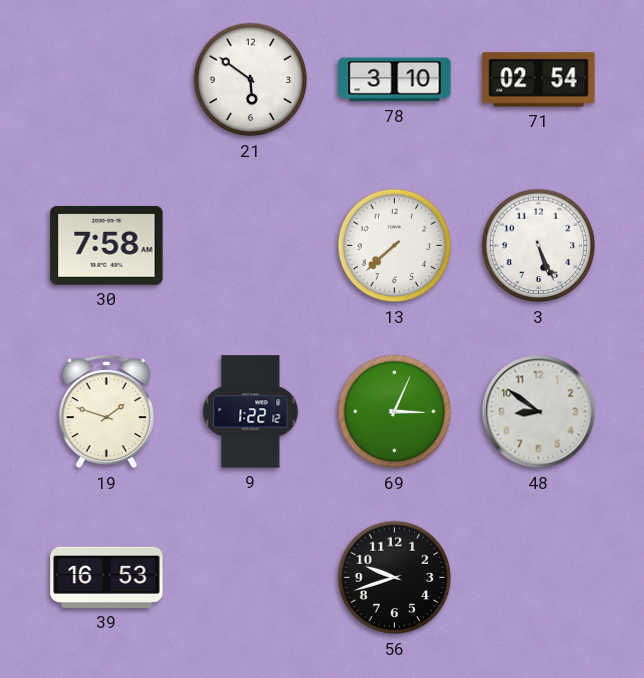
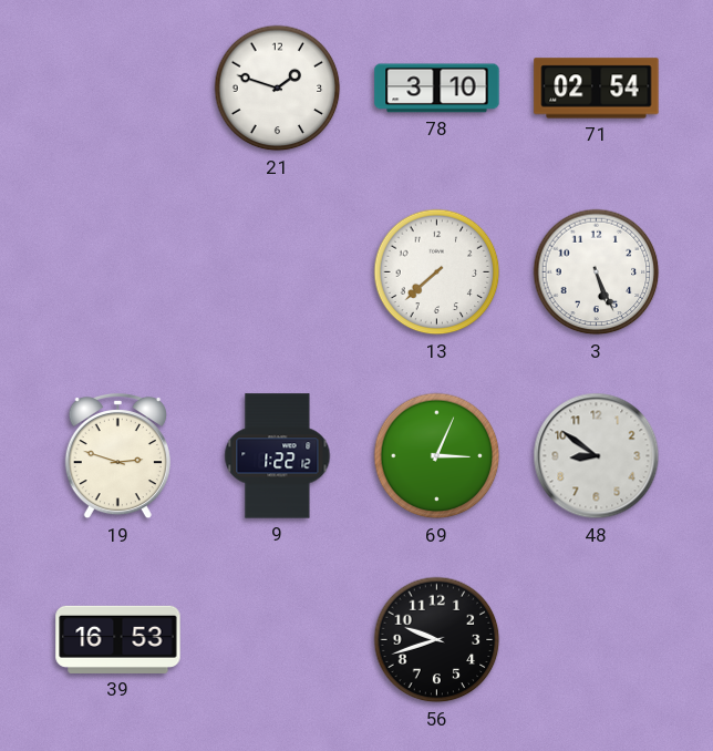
21: 5:51 -> 1:48 (278, 89)
30: 7:58 -> none (107, 245)
19: 1:48 -> 2:48 (117, 456)
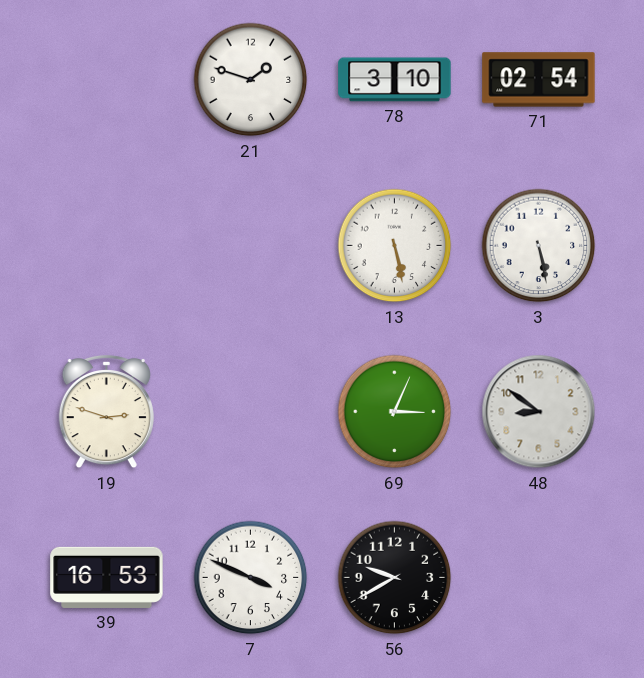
13: 7:38 -> 5:28 (395, 246)
3: 5:26 -> 5:28 (539, 246)
9: 1:22 -> none (278, 456)
7: none -> 3:49 (251, 578)
56: 9:42 -> 9:40 (395, 578)
